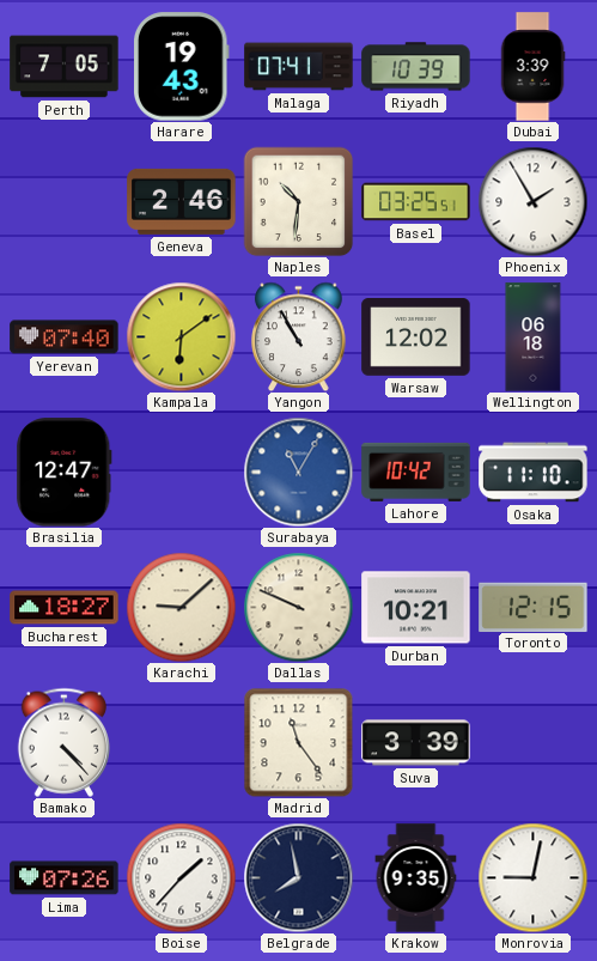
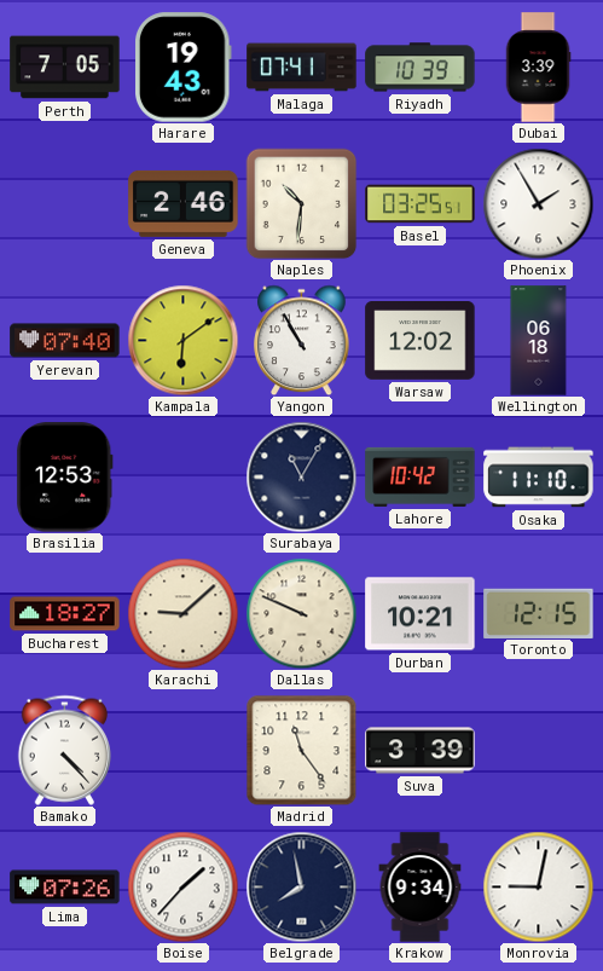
Brasilia: 12:47 -> 12:53 (65, 478)
Surabaya dial: blue -> navy (301, 476)
Krakow: 9:35 -> 9:34 (421, 888)
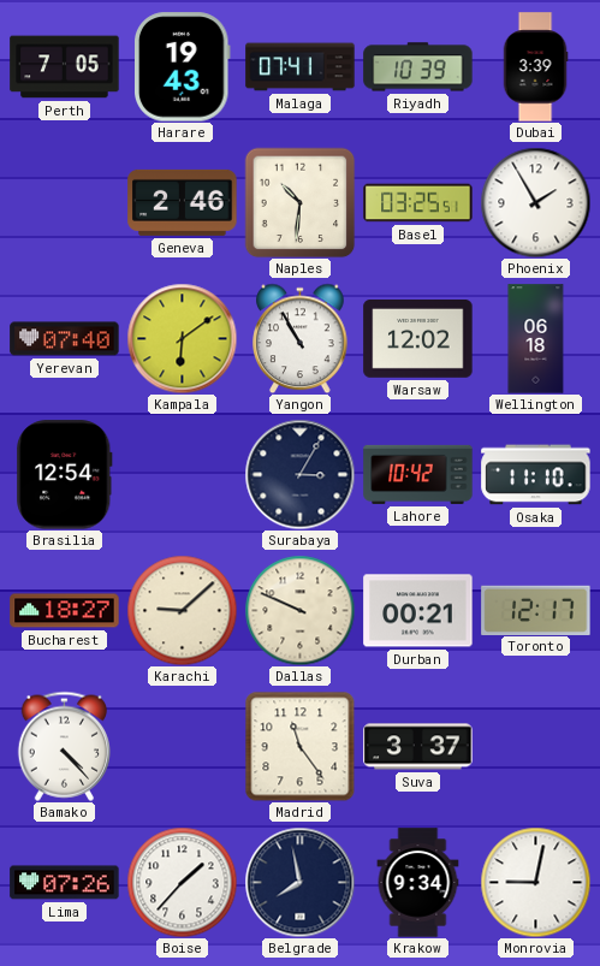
Brasilia: 12:53 -> 12:54 (65, 475)
Surabaya: 11:05 -> 3:05 (299, 474)
Durban: 10:21 -> 00:21 (418, 611)
Toronto: 12:15 -> 12:17 (536, 610)
Suva: 3:39 -> 3:37 (418, 747)
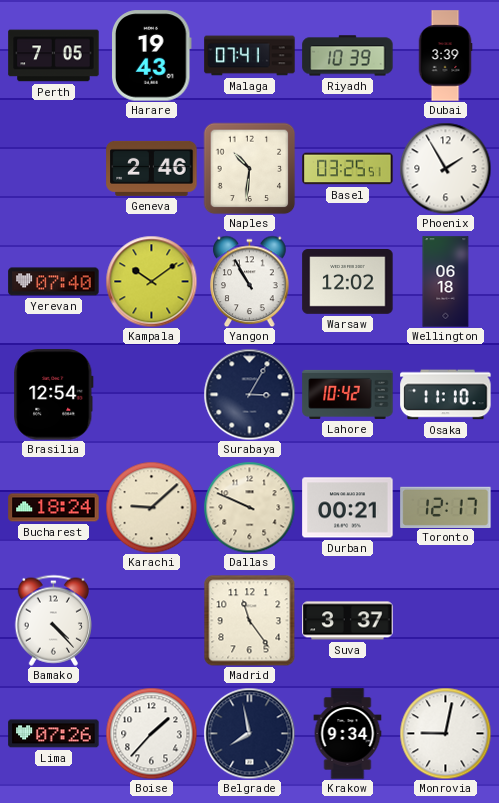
Kampala: 6:09 -> 10:09 (151, 281)
Bucharest: 18:27 -> 18:24 (54, 508)
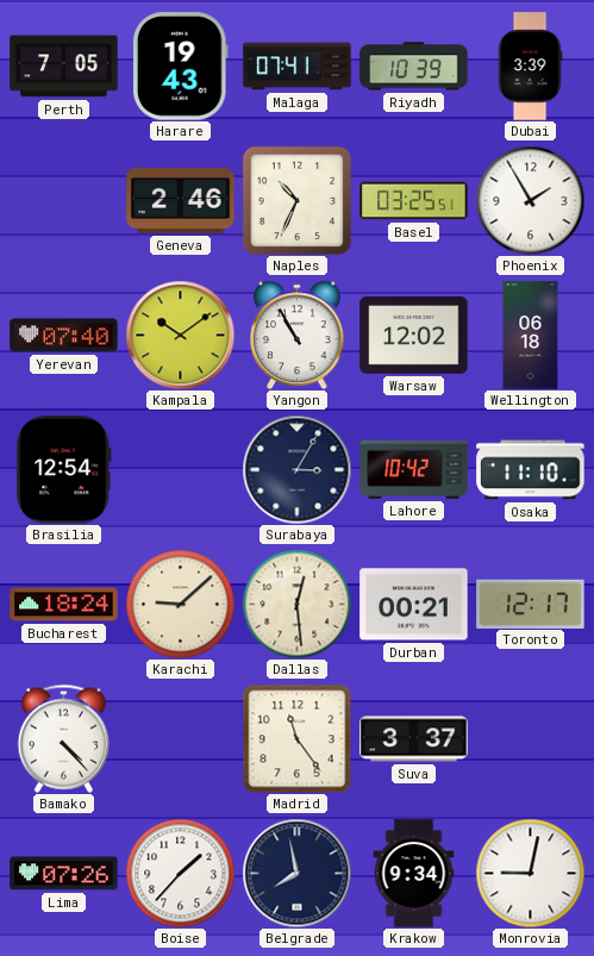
Naples: 10:31 -> 10:34 (296, 200)
Dallas: 9:49 -> 12:29 (296, 604)
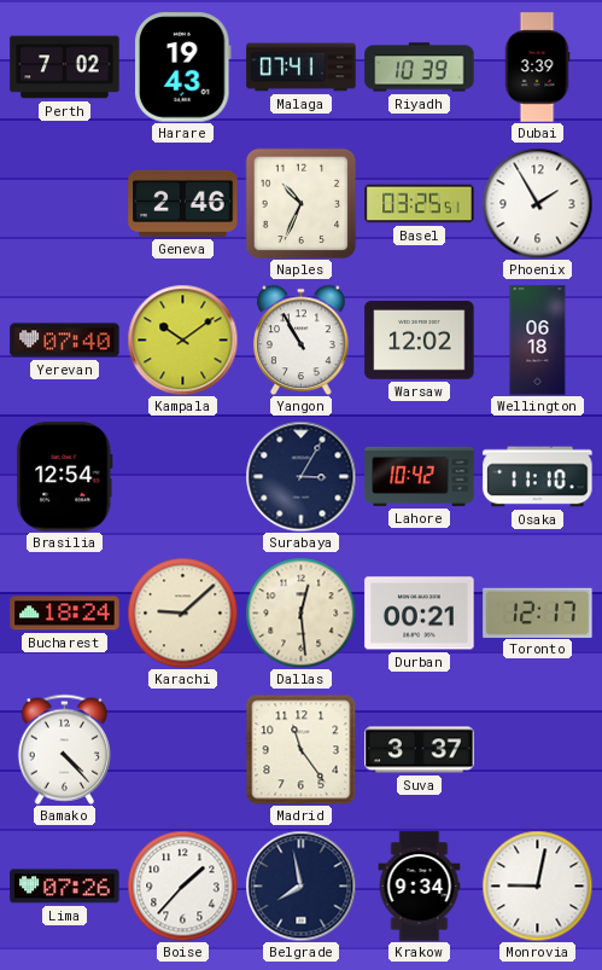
Perth: 7:05 -> 7:02 (65, 68)
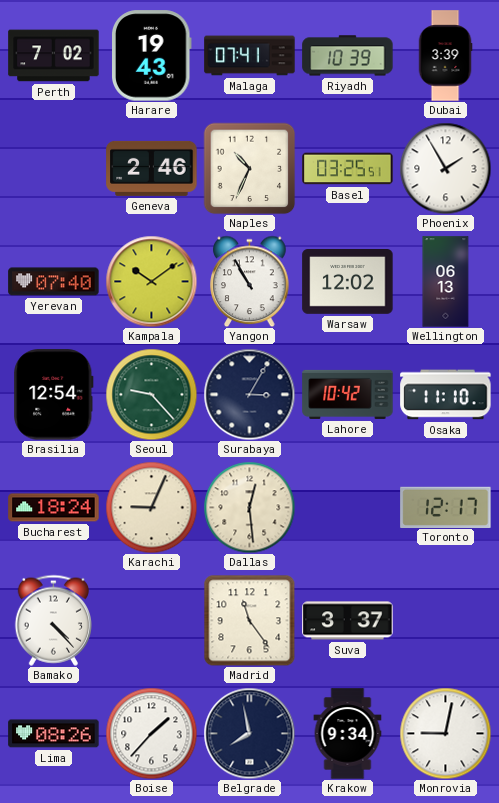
Wellington: 06:18 -> 06:13 (446, 282)
Seoul: none -> 9:23 (151, 394)
Karachi: 9:08 -> 9:04 (151, 507)
Durban: 00:21 -> none (420, 614)
Lima: 07:26 -> 08:26 (54, 734)
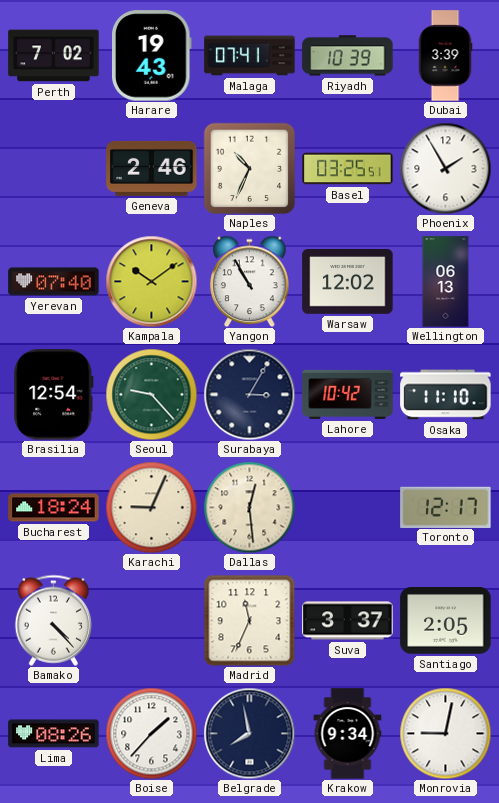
Madrid: 11:24 -> 11:34 (249, 621)
Santiago: none -> 2:05 (446, 621)
